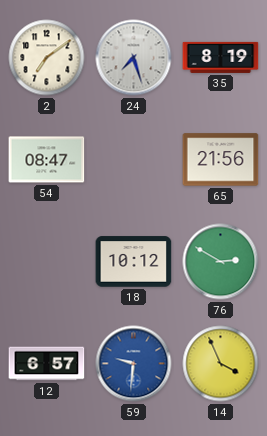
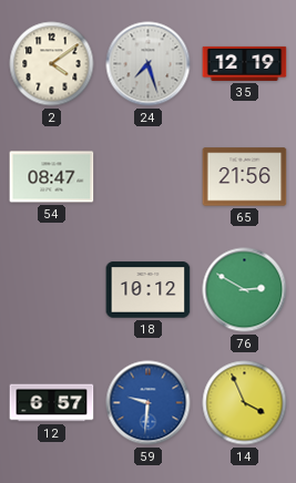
2: 7:09 -> 4:09 (52, 64)
35: 8:19 -> 12:19 (245, 63)
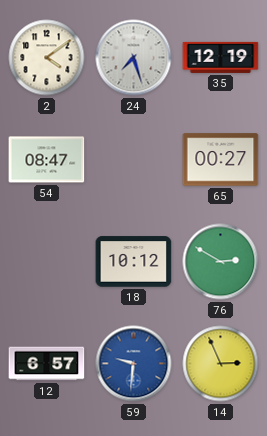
65: 21:56 -> 00:27 (221, 160)
14: 3:56 -> 2:56 (221, 364)
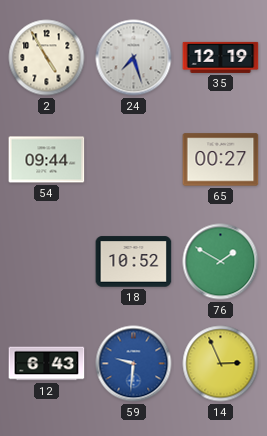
2: 4:09 -> 4:55 (47, 58)
54: 08:47 -> 09:44 (47, 160)
18: 10:12 -> 10:52 (134, 262)
76: 2:50 -> 1:50 (221, 262)
12: 6:57 -> 6:43 (47, 364)
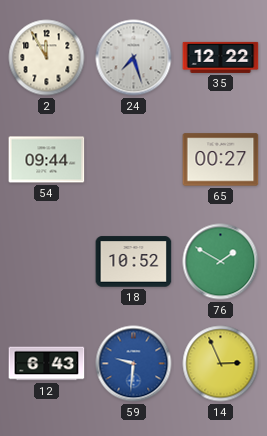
2: 4:55 -> 11:55 (47, 58)
35: 12:19 -> 12:22 (221, 57)
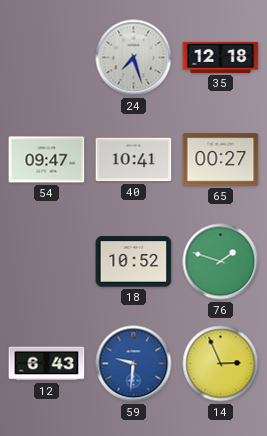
2: 11:55 -> none (47, 58)
35: 12:22 -> 12:18 (221, 57)
54: 09:44 -> 09:47 (47, 160)
40: none -> 10:41 (134, 160)
76: 1:50 -> 1:48 (221, 262)
